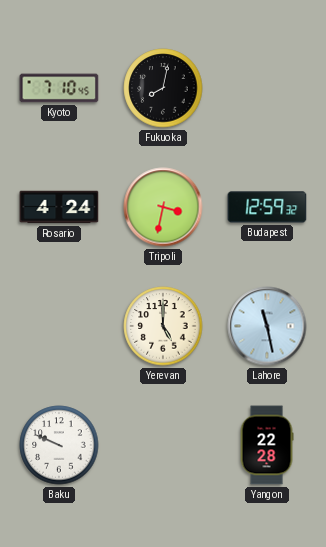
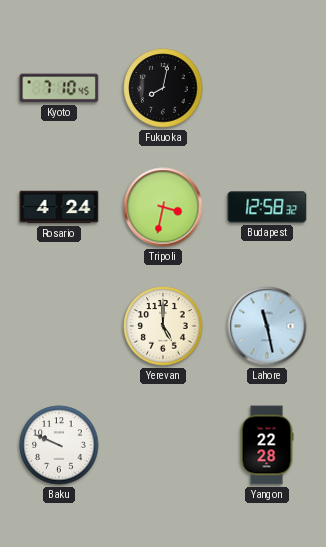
Budapest: 12:59 -> 12:58 (267, 207)
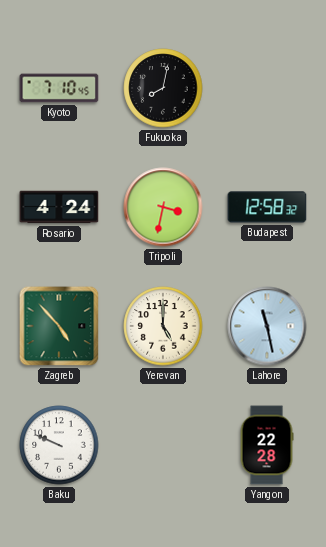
Zagreb: none -> 4:53 (59, 326)
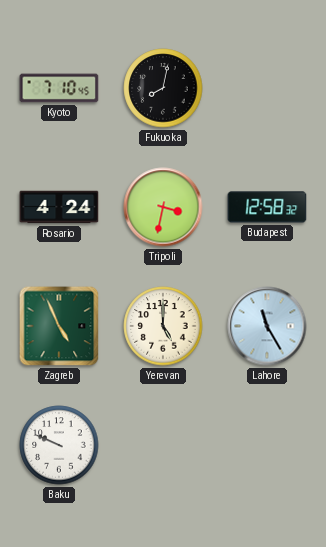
Zagreb: 4:53 -> 4:56 (59, 326)
Lahore: 11:28 -> 11:25 (267, 326)
Yangon: 22:28 -> none (267, 445)
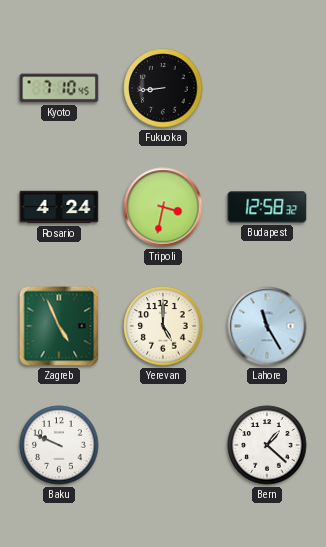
Fukuoka: 8:02 -> 8:44 (163, 88)
Bern: none -> 1:22 (267, 445)
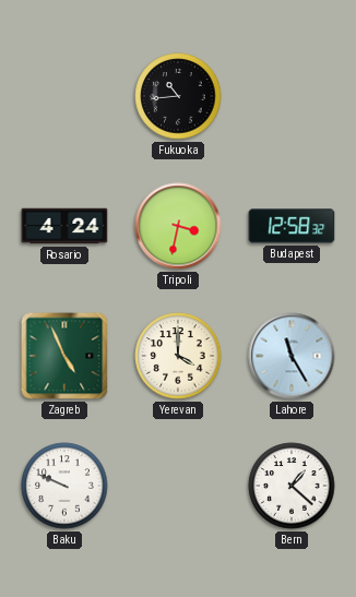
Kyoto: 7:10 -> none (59, 88)
Fukuoka: 8:44 -> 10:44 (178, 96)
Yerevan: 5:00 -> 4:00 (178, 356)
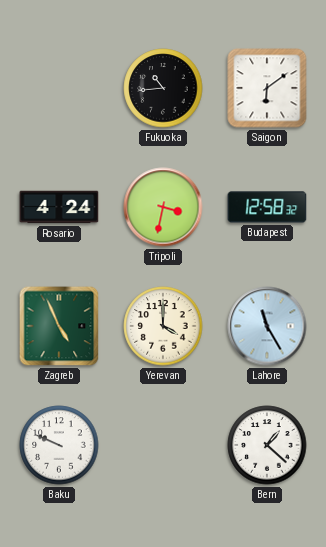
Saigon: none -> 6:09 (267, 88)
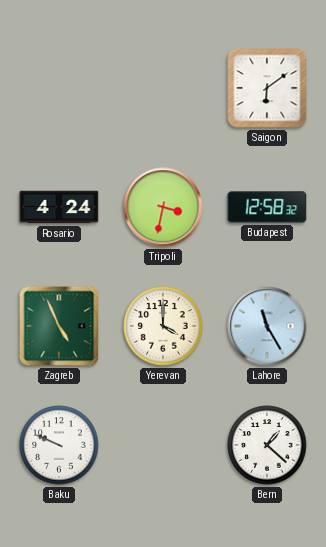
Fukuoka: 10:44 -> none (163, 88)
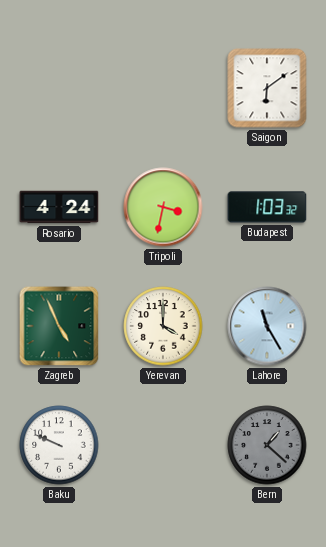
Budapest: 12:58 -> 1:03 (267, 207)
Bern dial: white -> grey (267, 445)
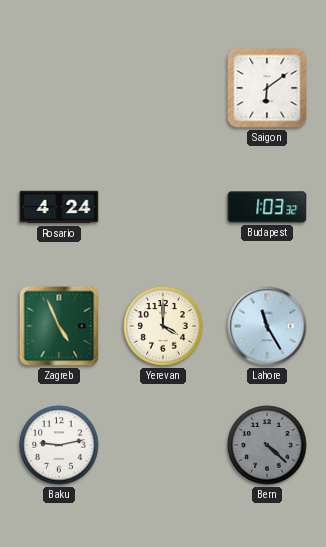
Tripoli: 3:32 -> none (163, 207)
Baku: 9:49 -> 9:13 (59, 445)
Bern: 1:22 -> 4:22 (267, 445)
